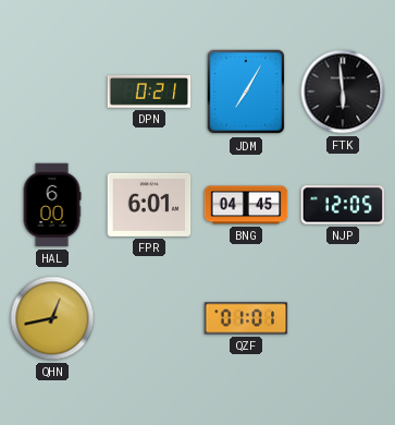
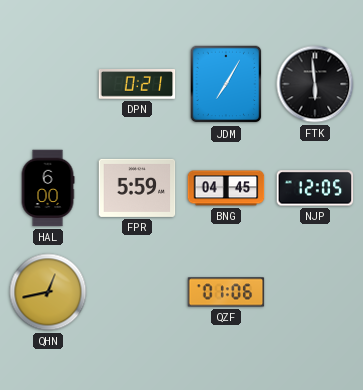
FPR: 6:01 -> 5:59 (137, 188)
QZF: 01:01 -> 01:06 (226, 292)
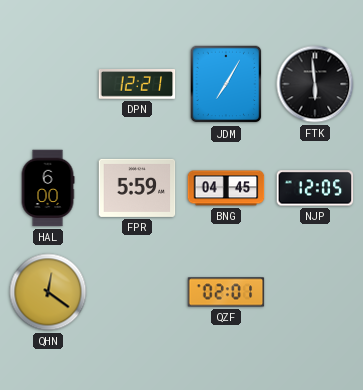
DPN: 0:21 -> 12:21 (137, 85)
QHN: 12:43 -> 12:21 (48, 292)
QZF: 01:06 -> 02:01 (226, 292)
